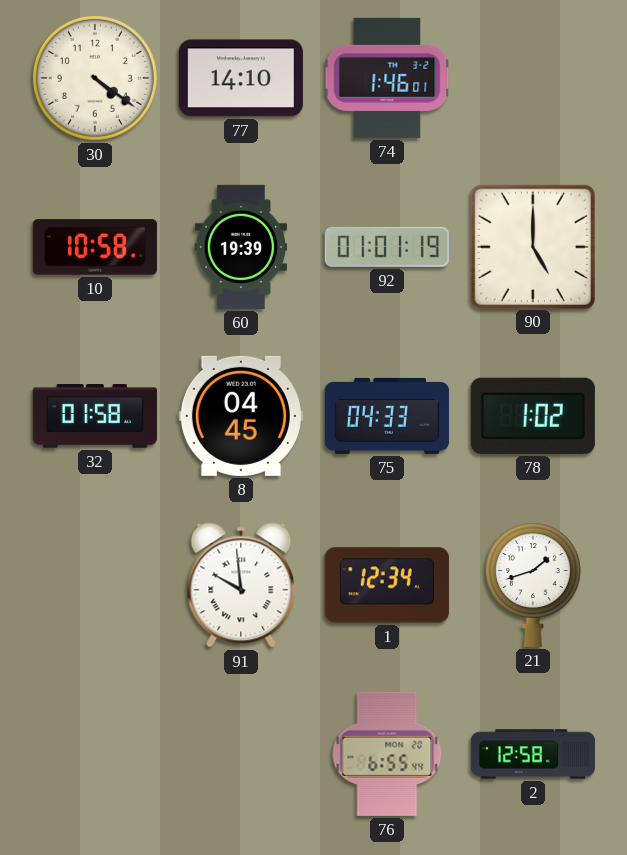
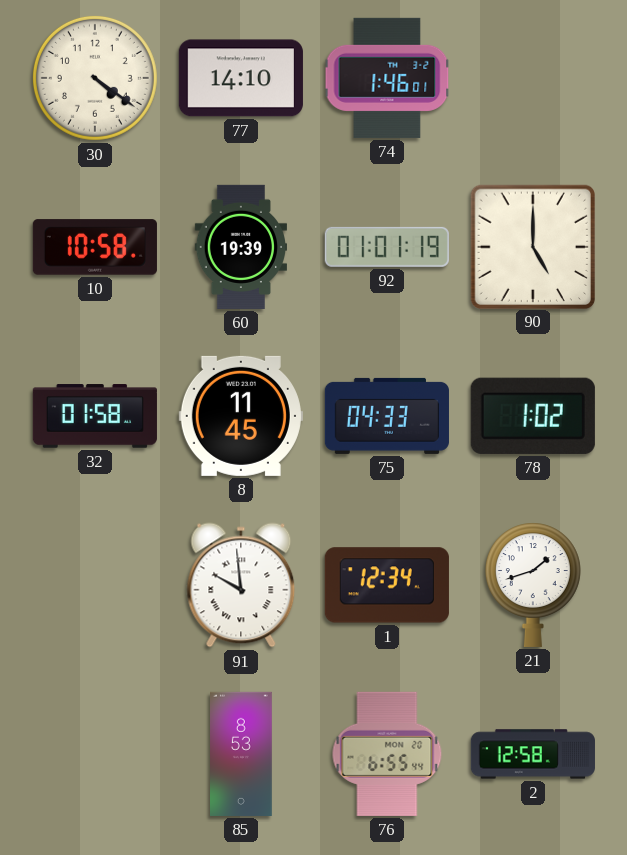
8: 04:45 -> 11:45 (241, 416)
85: none -> 8:53 (242, 754)
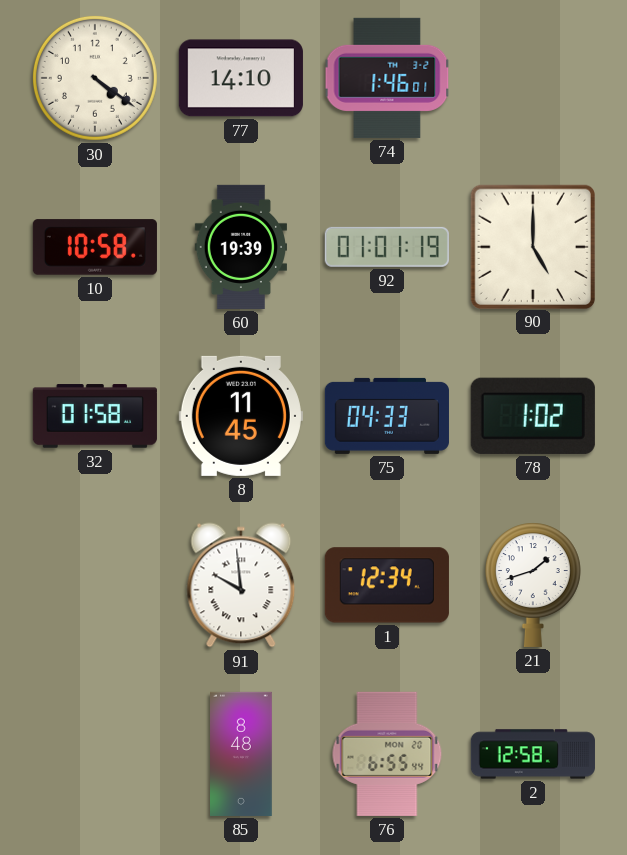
85: 8:53 -> 8:48 (242, 754)
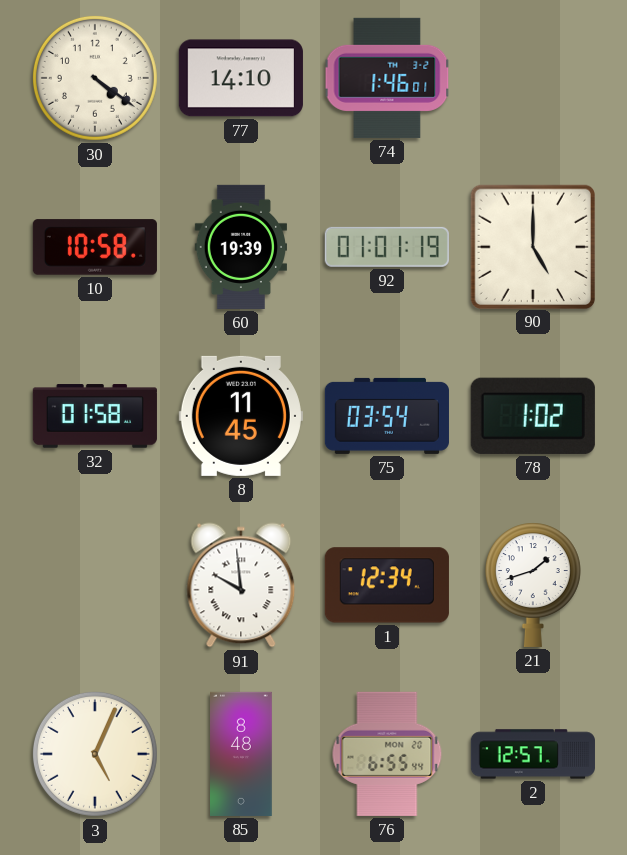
75: 04:33 -> 03:54 (387, 416)
3: none -> 5:04 (95, 754)
2: 12:58 -> 12:57 (533, 754)
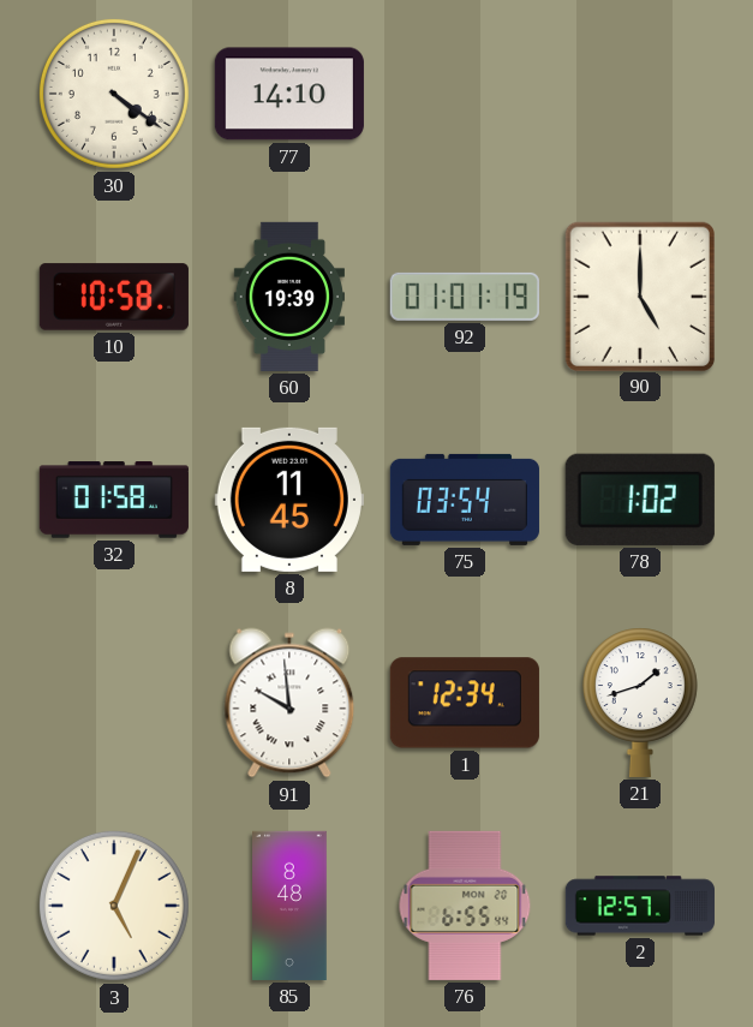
74: 1:46 -> none (387, 78)
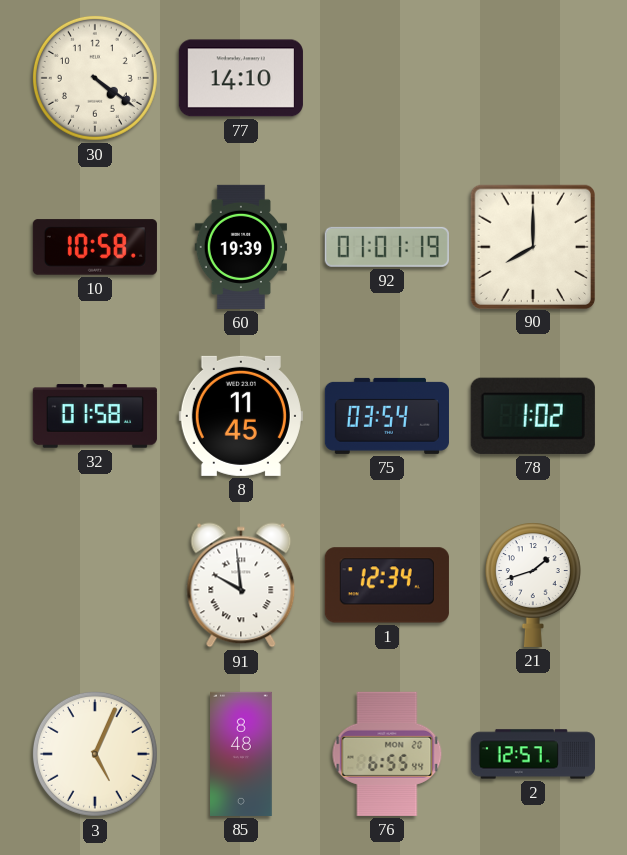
90: 5:00 -> 8:00 (532, 246)
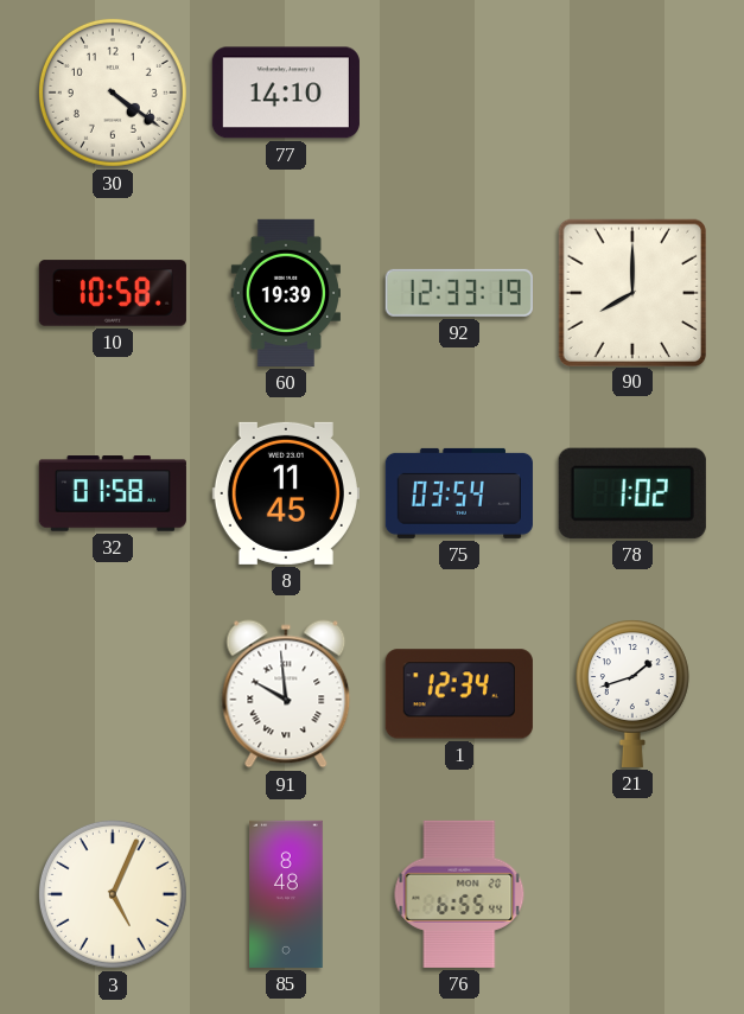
92: 01:01 -> 12:33 (459, 293)
2: 12:57 -> none (533, 754)
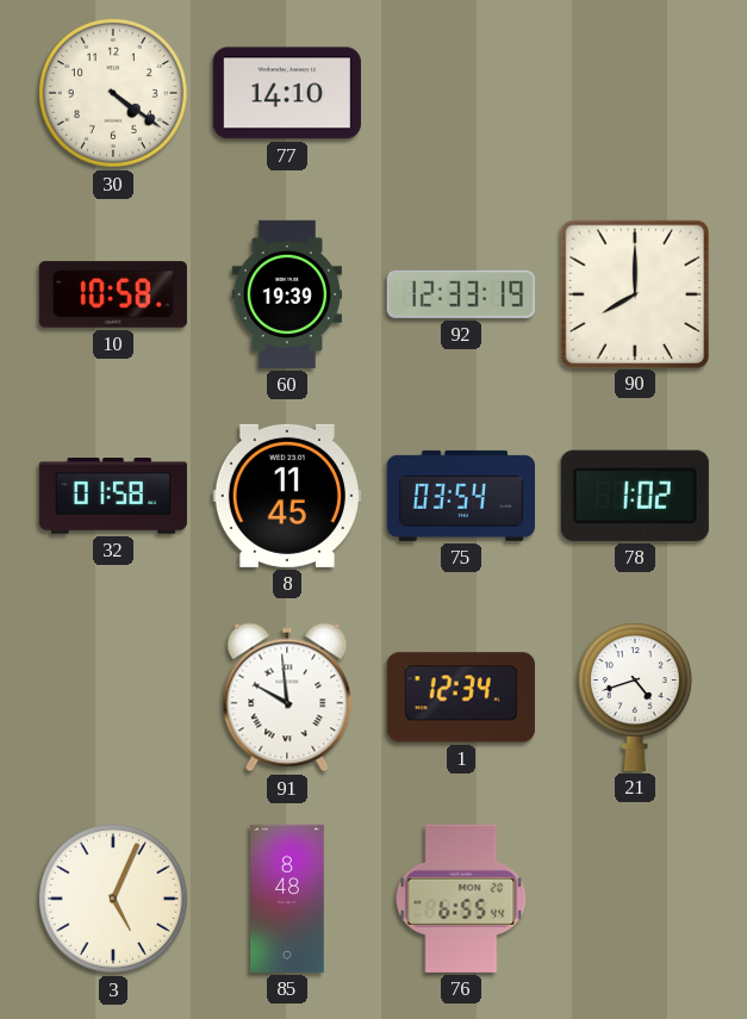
21: 1:42 -> 4:42 (635, 697)
